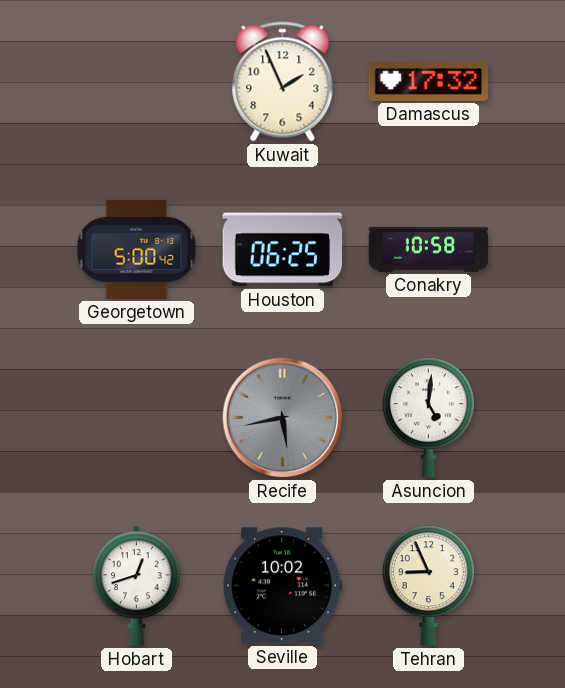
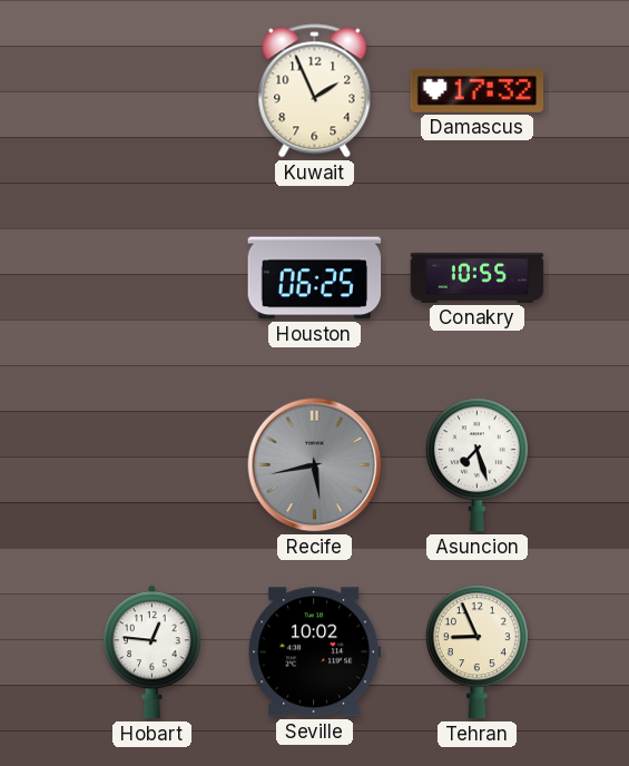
Georgetown: 5:00 -> none (137, 249)
Conakry: 10:58 -> 10:55 (478, 277)
Asuncion: 5:01 -> 7:27 (476, 465)
Hobart: 12:42 -> 12:46 (151, 652)
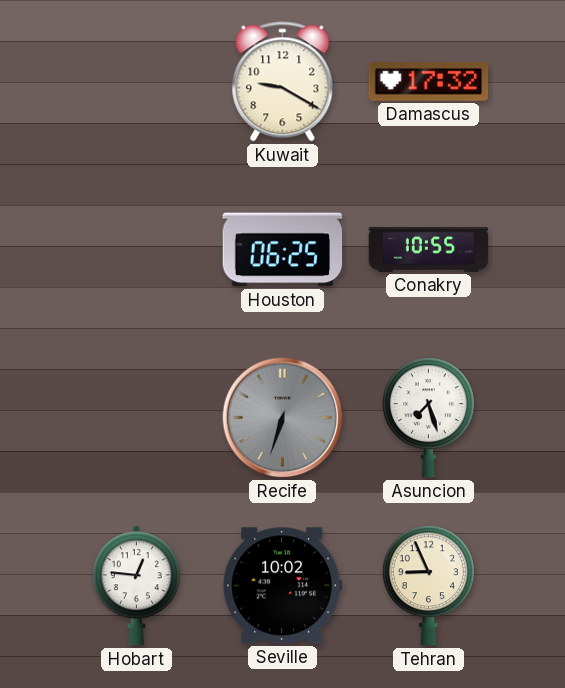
Kuwait: 1:56 -> 9:20 (283, 82)
Recife: 5:43 -> 6:33 (283, 418)
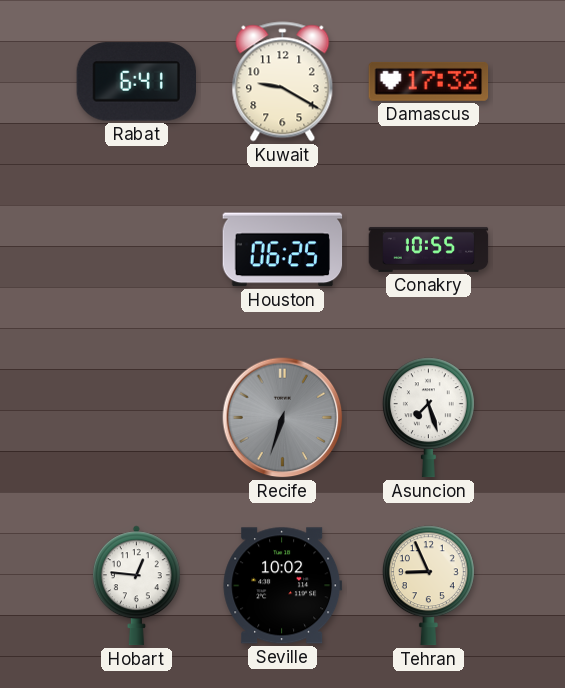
Rabat: none -> 6:41 (136, 82)
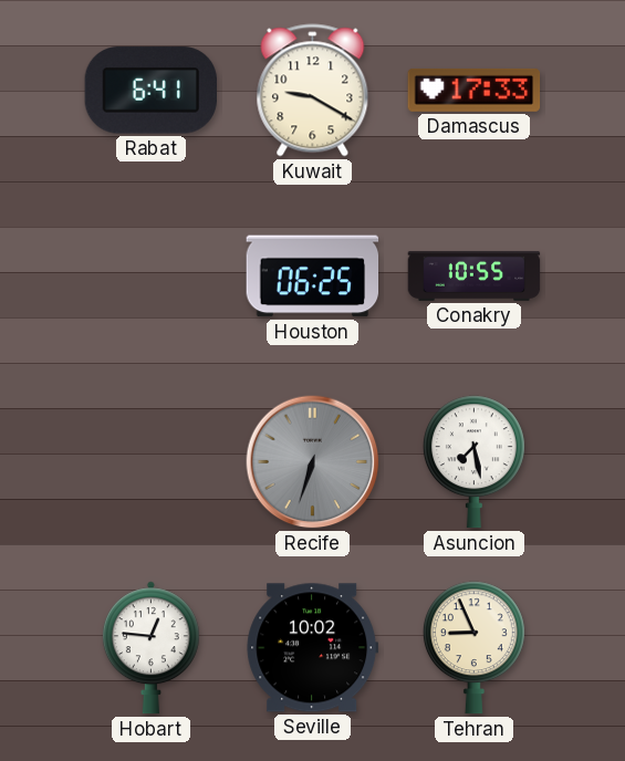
Damascus: 17:32 -> 17:33 (475, 90)
Asuncion: 7:27 -> 7:28 (473, 462)
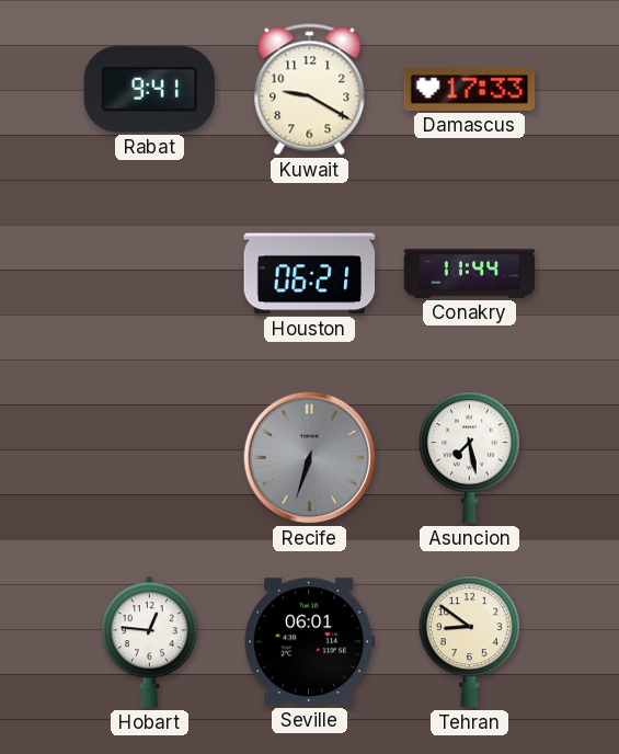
Rabat: 6:41 -> 9:41 (149, 90)
Houston: 06:25 -> 06:21 (310, 274)
Conakry: 10:55 -> 11:44 (470, 273)
Seville: 10:02 -> 06:01 (310, 642)
Tehran: 8:56 -> 8:51 (469, 642)
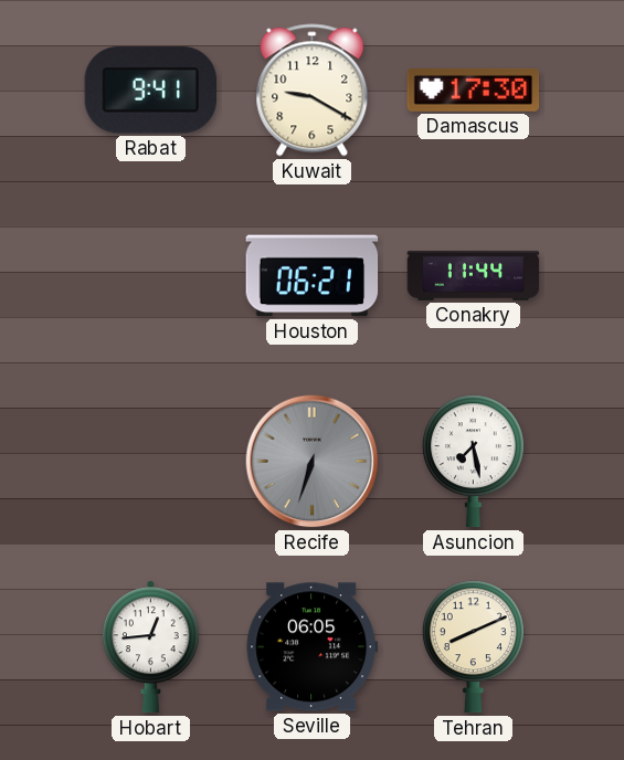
Damascus: 17:33 -> 17:30 (474, 89)
Hobart: 12:46 -> 12:44 (150, 647)
Seville: 06:01 -> 06:05 (313, 647)
Tehran: 8:51 -> 8:11 (473, 647)
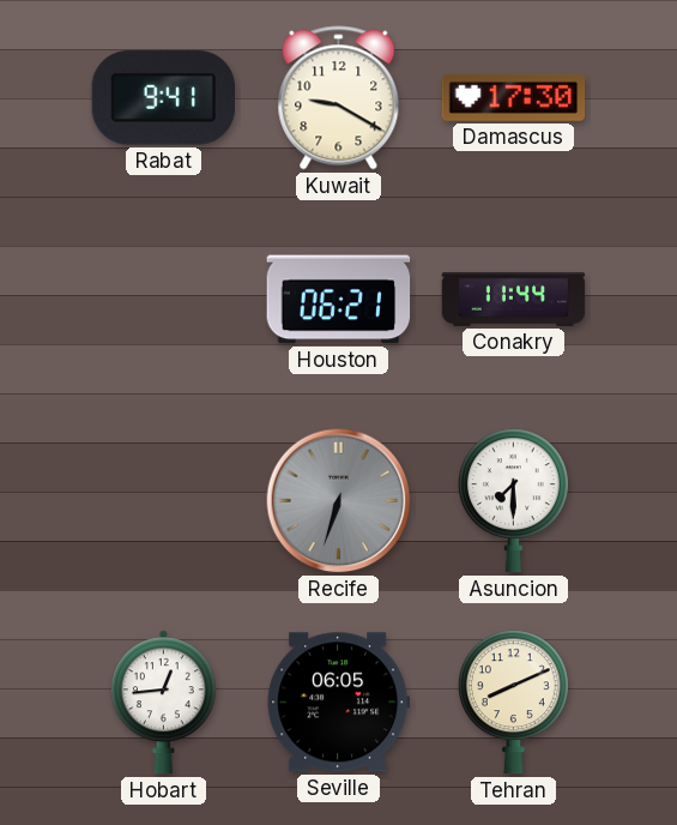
Asuncion: 7:28 -> 7:30 (513, 501)
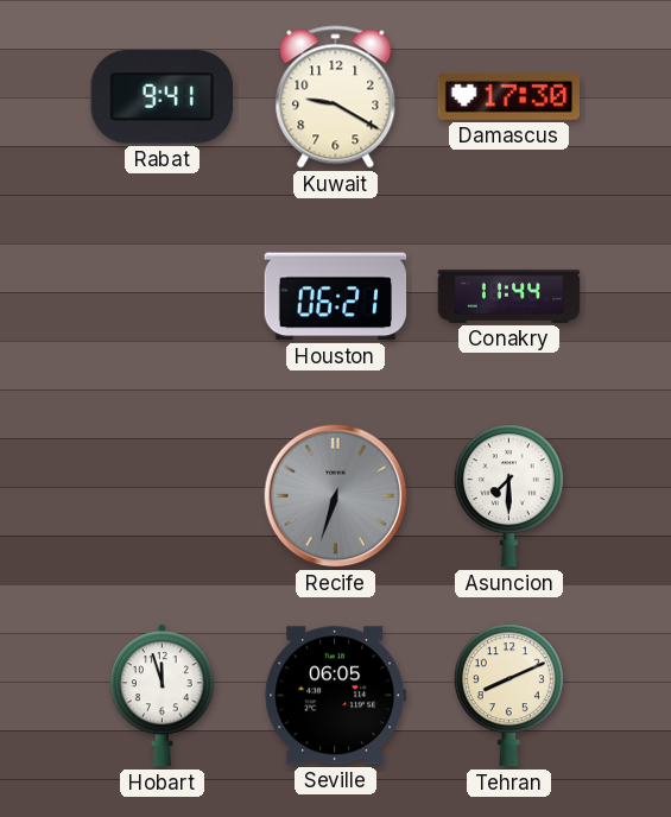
Hobart: 12:44 -> 11:57 (162, 696)
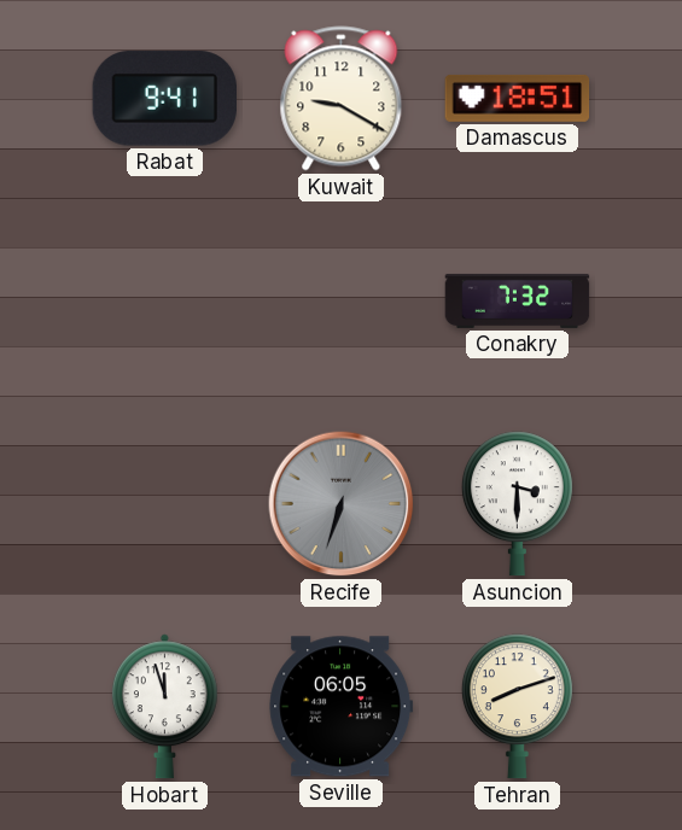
Damascus: 17:30 -> 18:51 (518, 98)
Houston: 06:21 -> none (336, 297)
Conakry: 11:44 -> 7:32 (518, 300)
Asuncion: 7:30 -> 3:30 (517, 504)
Tehran: 8:11 -> 8:12 (517, 707)
